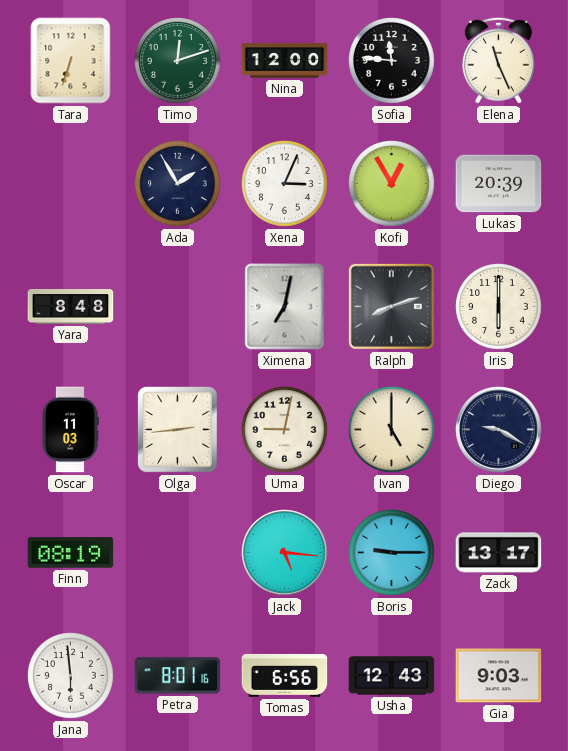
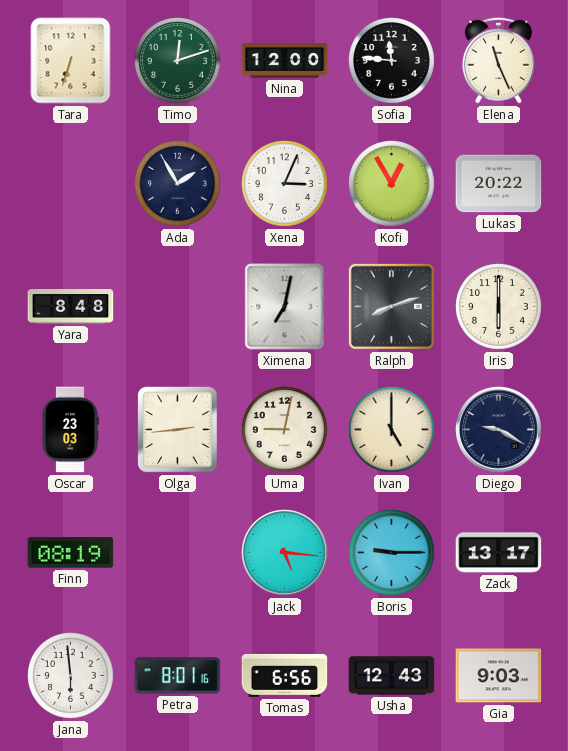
Lukas: 20:39 -> 20:22 (499, 184)
Oscar: 11:03 -> 23:03 (71, 430)
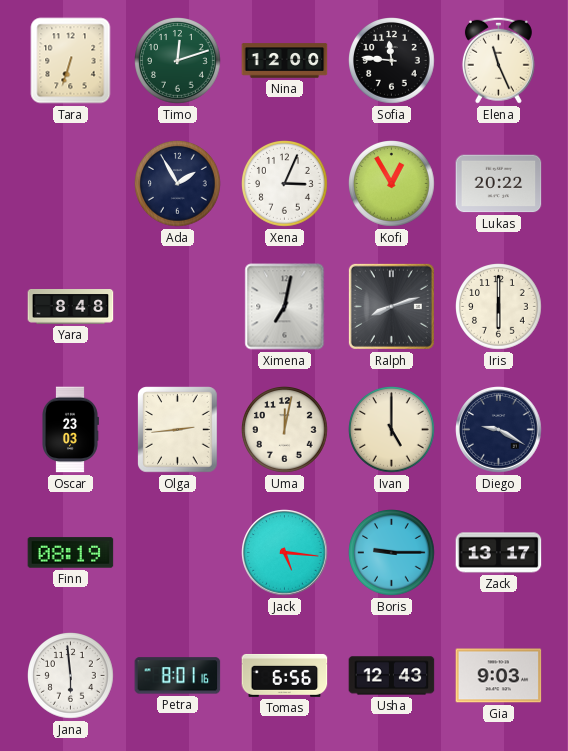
Uma: 9:02 -> 12:02 (285, 430)
